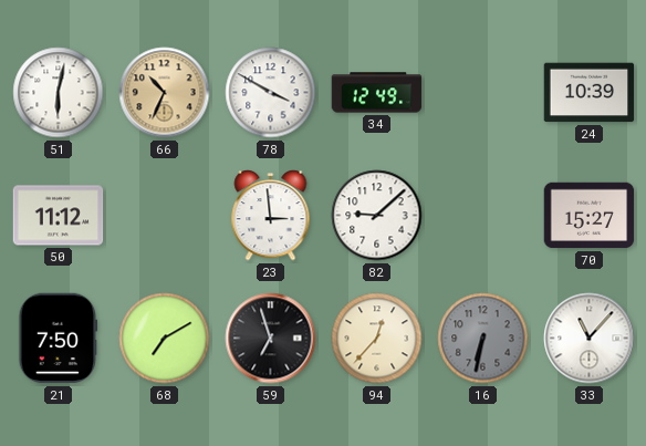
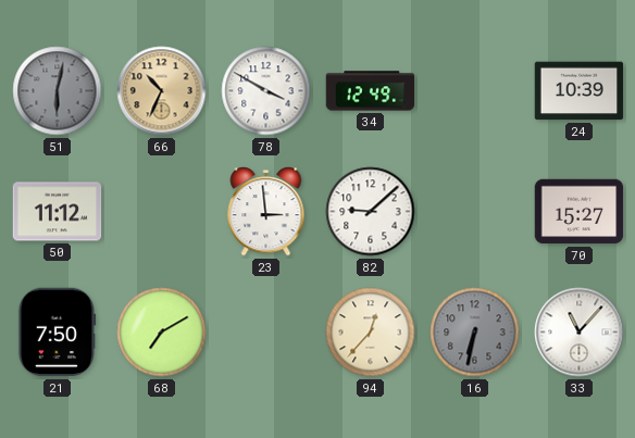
51 dial: white -> grey (58, 91)
59: 6:57 -> none (271, 339)
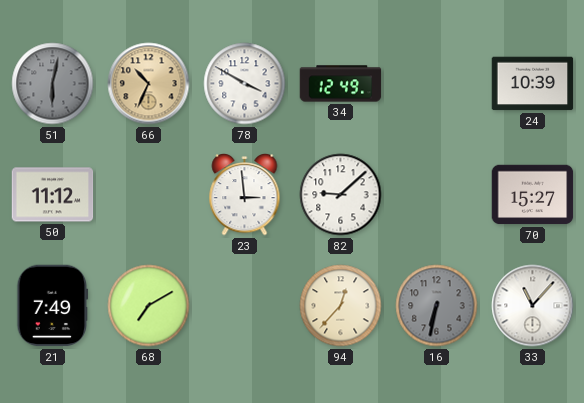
21: 7:50 -> 7:49 (53, 306)
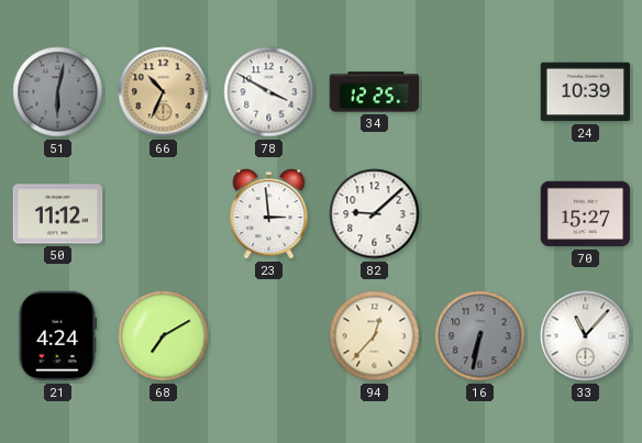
34: 12:49 -> 12:25 (375, 92)
21: 7:49 -> 4:24 (58, 336)
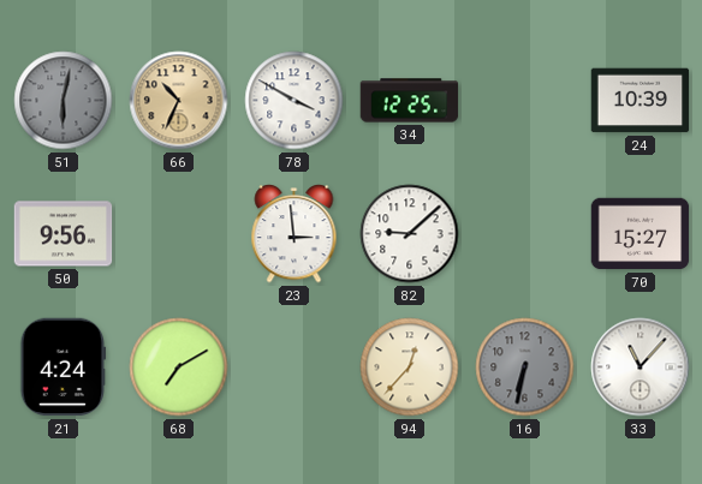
50: 11:12 -> 9:56 (64, 234)
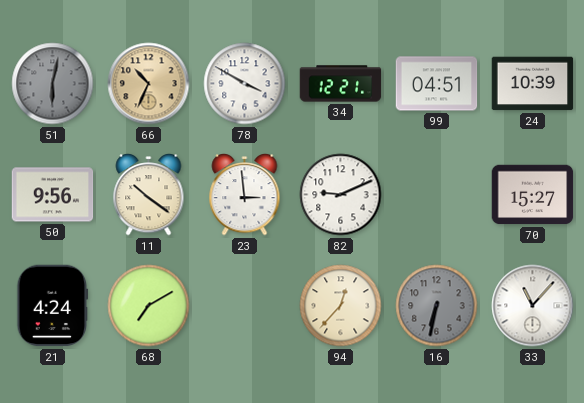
34: 12:25 -> 12:21 (341, 84)
99: none -> 04:51 (437, 84)
11: none -> 10:21 (149, 195)
82: 9:08 -> 9:11 (341, 195)
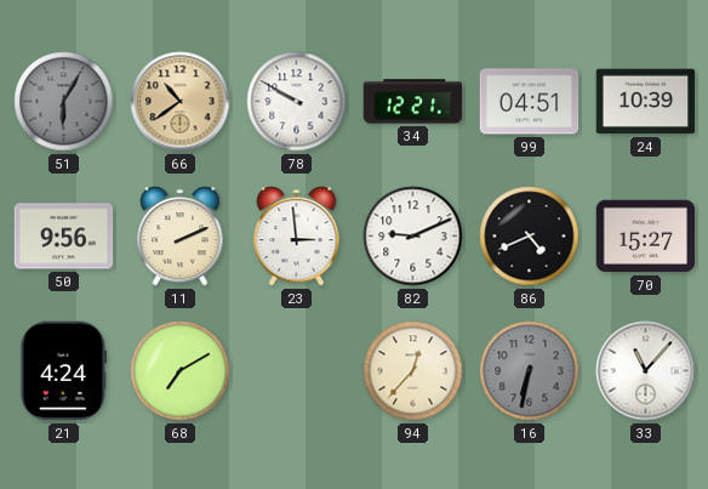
51: 6:02 -> 6:05 (64, 102)
66: 10:34 -> 10:39 (181, 102)
78: 3:50 -> 9:50 (297, 102)
11: 10:21 -> 2:11 (181, 237)
86: none -> 4:41 (530, 237)
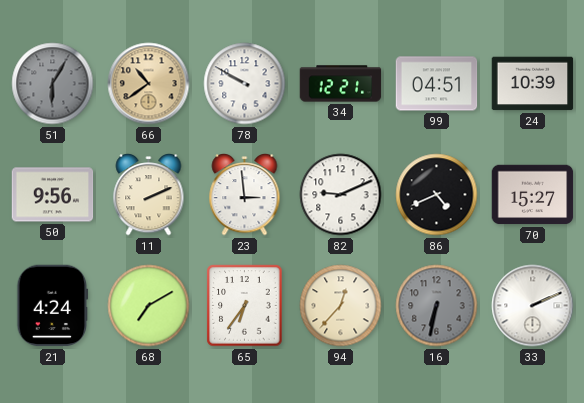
65: none -> 6:36 (245, 306)
33: 11:07 -> 2:11 (533, 306)
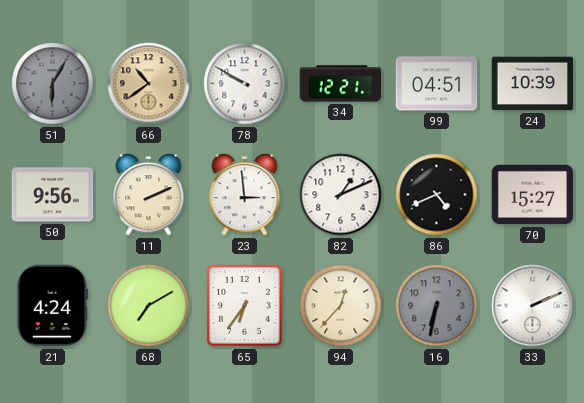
82: 9:11 -> 1:11 (341, 195)
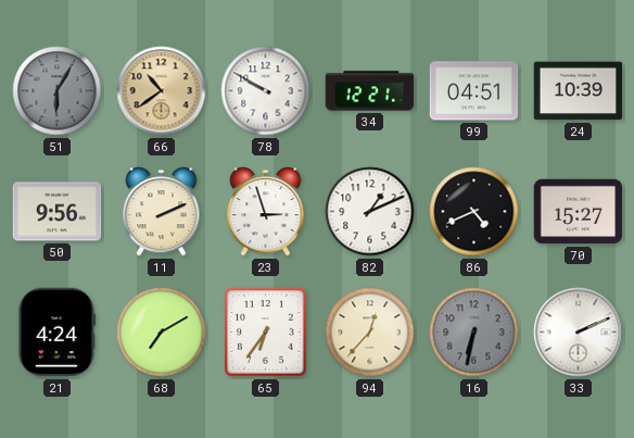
23: 2:59 -> 2:57 (266, 212)
